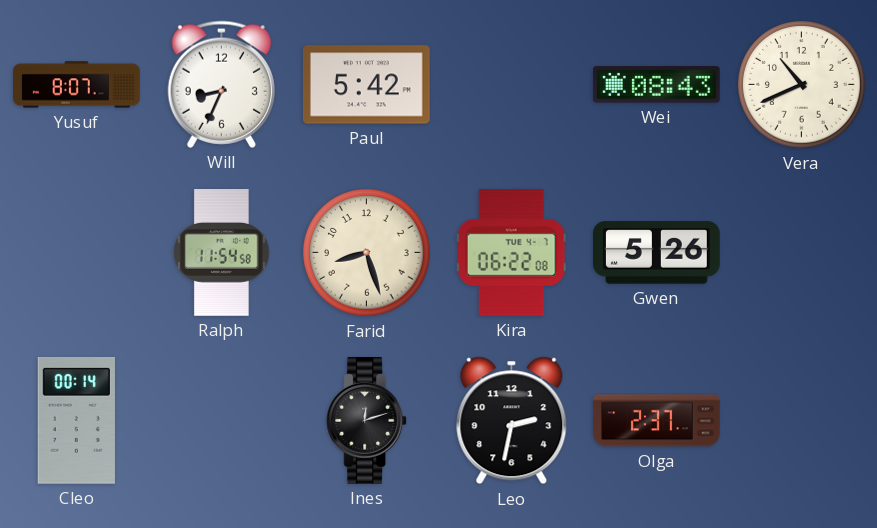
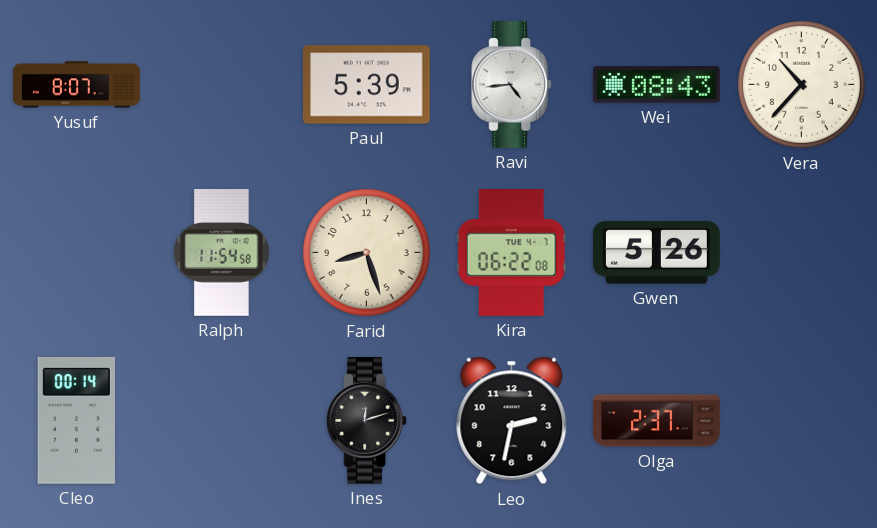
Will: 8:34 -> none (221, 84)
Paul: 5:42 -> 5:39 (366, 85)
Ravi: none -> 4:44 (512, 85)
Vera: 10:41 -> 10:37 (802, 85)
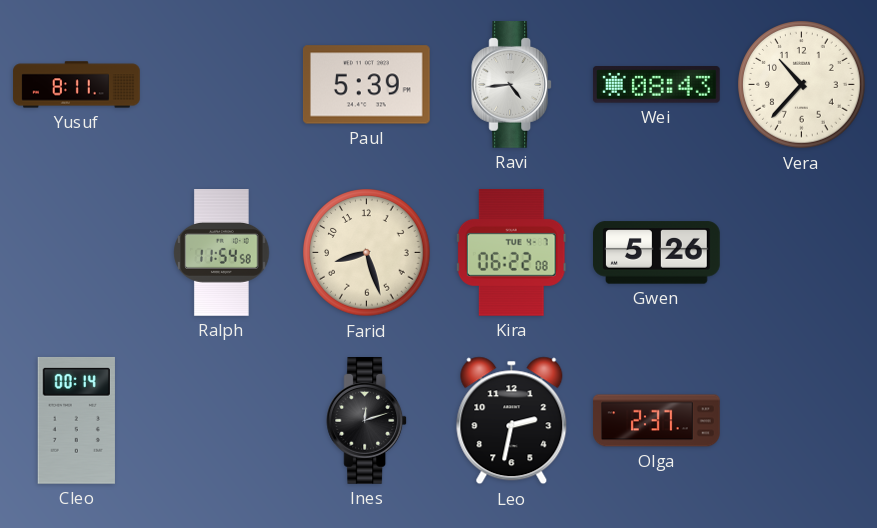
Yusuf: 8:07 -> 8:11 (77, 85)
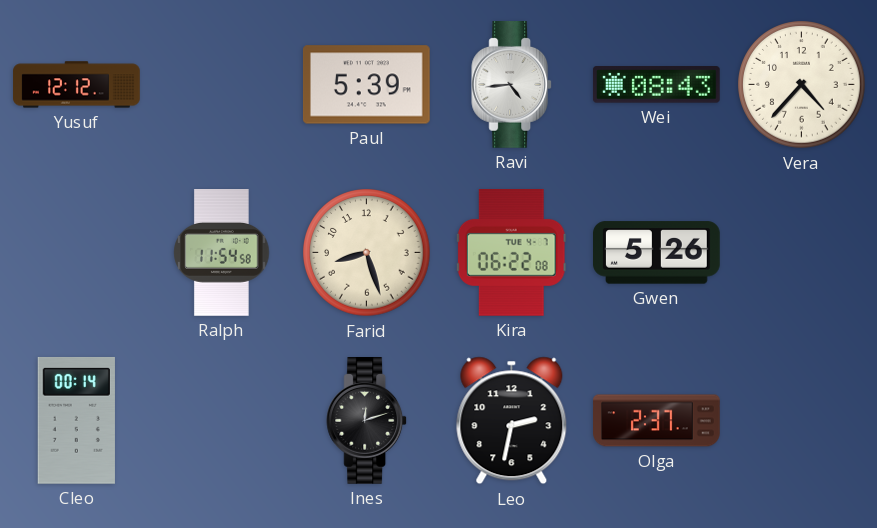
Yusuf: 8:11 -> 12:12 (77, 85)
Vera: 10:37 -> 4:37 (802, 85)
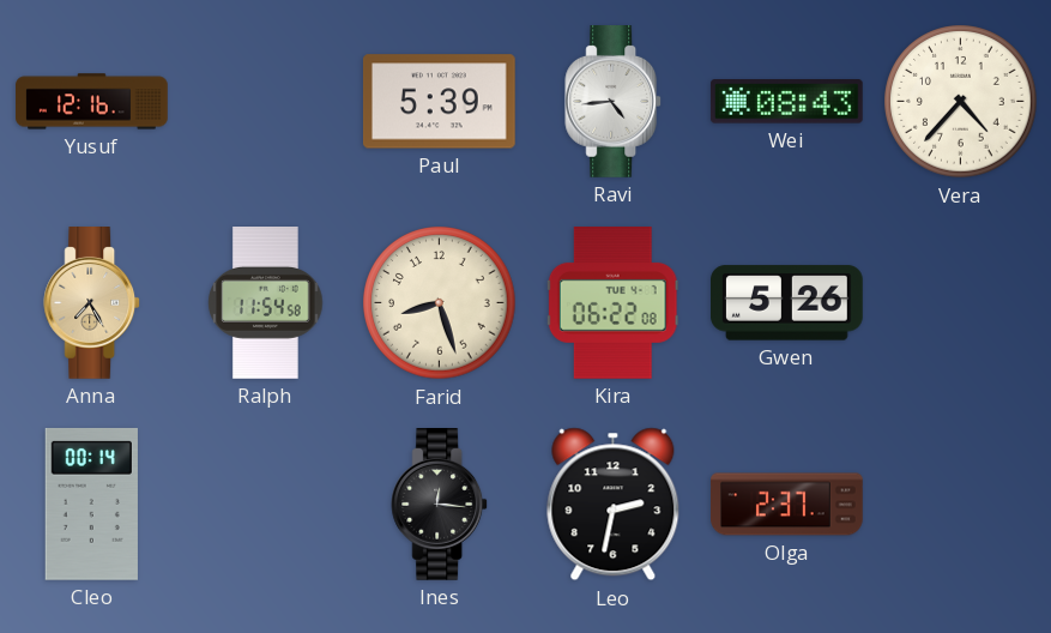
Yusuf: 12:12 -> 12:16 (92, 102)
Anna: none -> 7:25 (92, 303)
Ines: 12:12 -> 12:16 (440, 505)
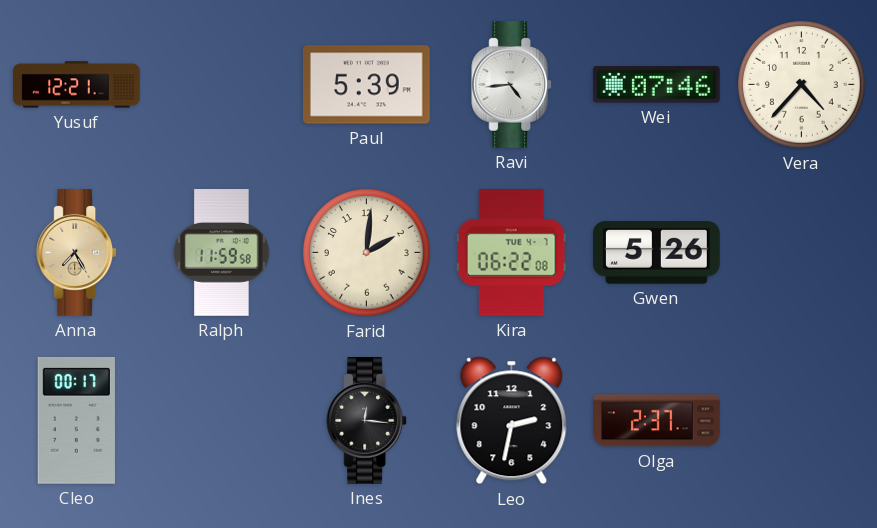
Yusuf: 12:16 -> 12:21 (77, 85)
Wei: 08:43 -> 07:46 (656, 85)
Ralph: 11:54 -> 11:59 (222, 253)
Farid: 8:27 -> 2:01 (367, 253)
Cleo: 00:14 -> 00:17 (76, 420)
